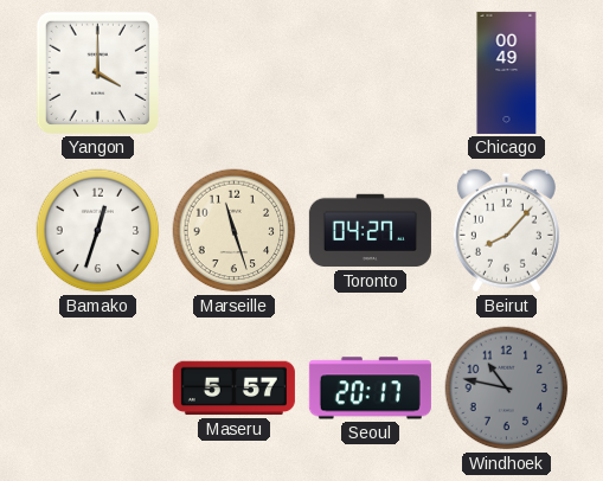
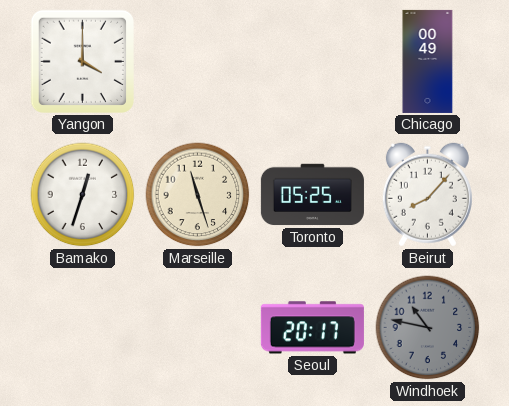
Toronto: 04:27 -> 05:25 (312, 195)
Maseru: 5:57 -> none (233, 389)
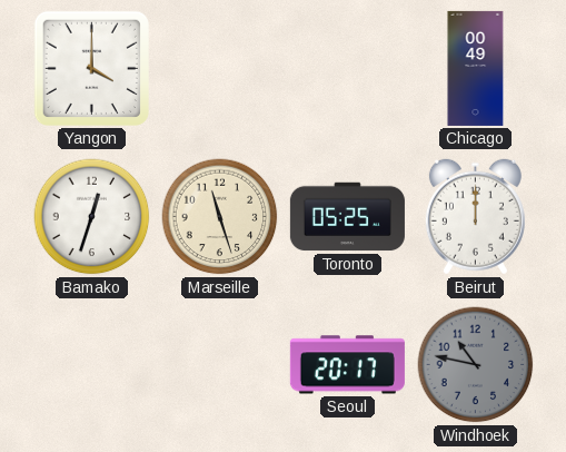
Beirut: 8:07 -> 12:00 (475, 217)
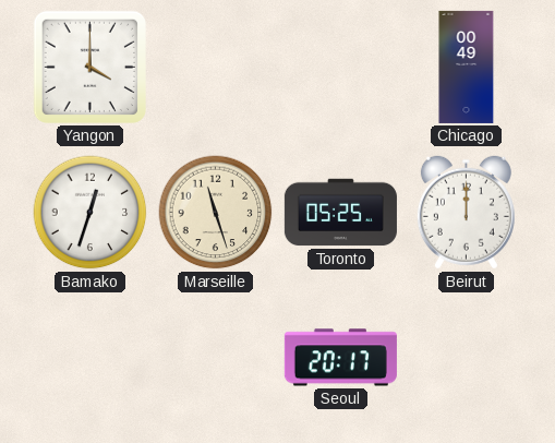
Windhoek: 10:47 -> none (476, 365)
